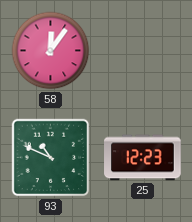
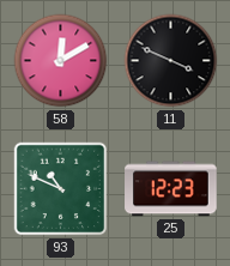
58: 12:06 -> 12:10 (61, 61)
11: none -> 3:49 (171, 61)
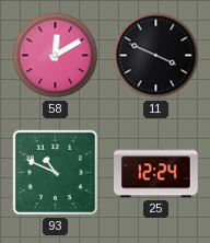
25: 12:23 -> 12:24 (156, 173)
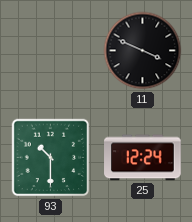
58: 12:10 -> none (56, 56)
93: 10:49 -> 10:30 (51, 158)
